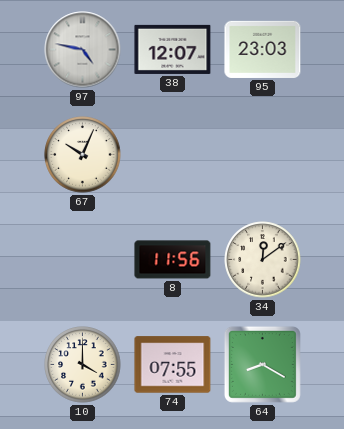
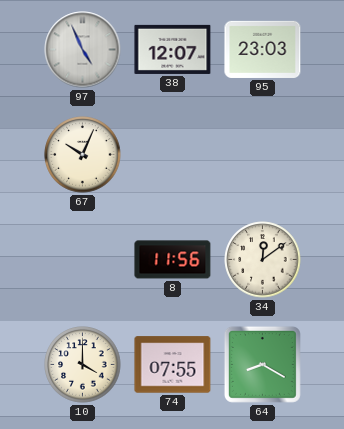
97: 4:47 -> 4:56 (83, 50)
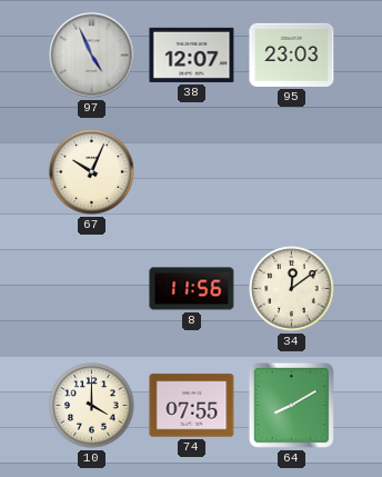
64: 8:20 -> 8:10 (291, 405)
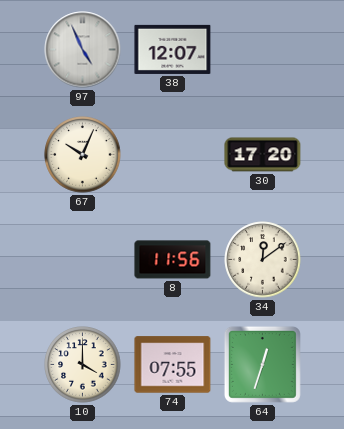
95: 23:03 -> none (292, 54)
30: none -> 17:20 (263, 155)
64: 8:10 -> 12:33 (262, 364)
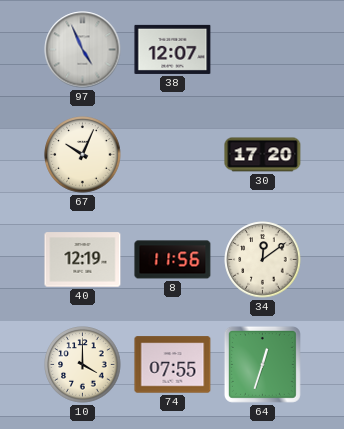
40: none -> 12:19 (83, 260)
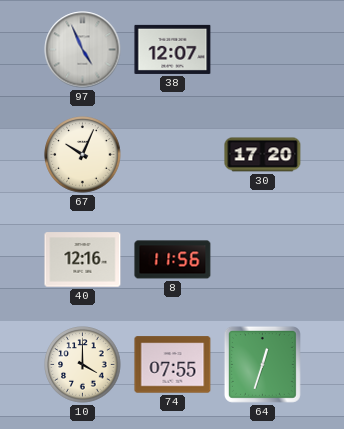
40: 12:19 -> 12:16 (83, 260)
34: 12:09 -> none (263, 260)
